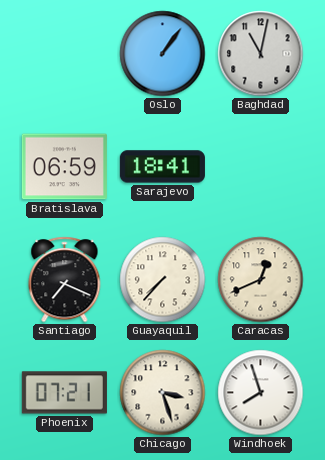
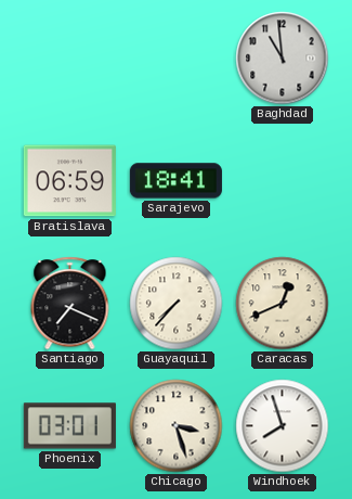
Oslo: 1:06 -> none (163, 54)
Baghdad: 11:02 -> 10:59 (283, 59)
Phoenix: 07:21 -> 03:01 (69, 426)
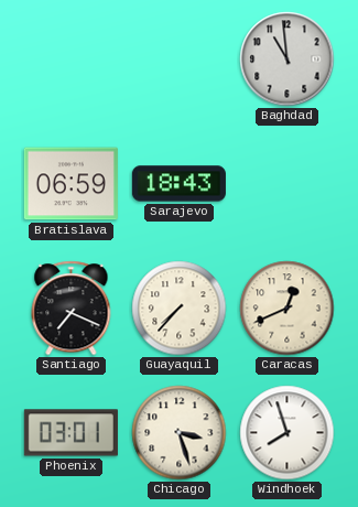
Sarajevo: 18:41 -> 18:43 (178, 184)
